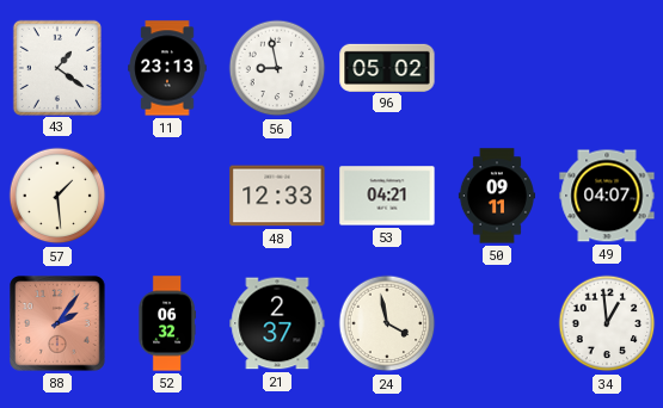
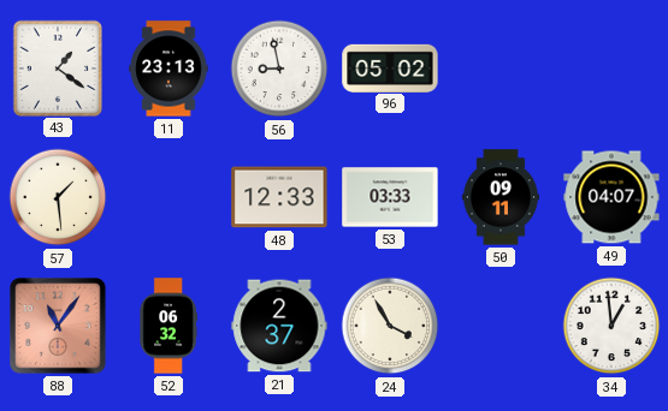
53: 04:21 -> 03:33 (390, 197)
88: 2:06 -> 11:06 (58, 326)
24: 3:58 -> 3:55 (390, 326)
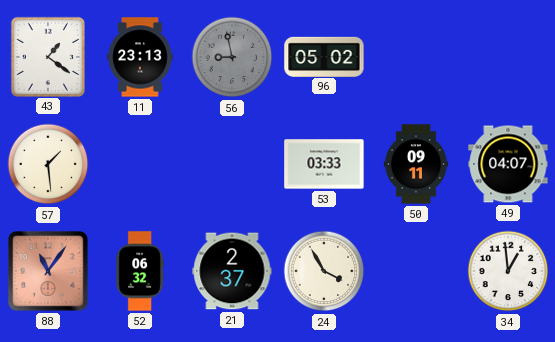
56 dial: white -> grey (232, 57)
48: 12:33 -> none (279, 197)
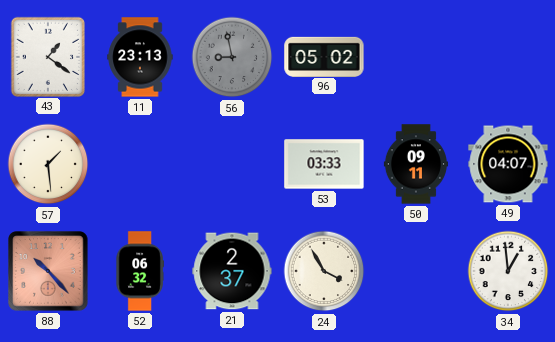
88: 11:06 -> 10:23 (48, 271)
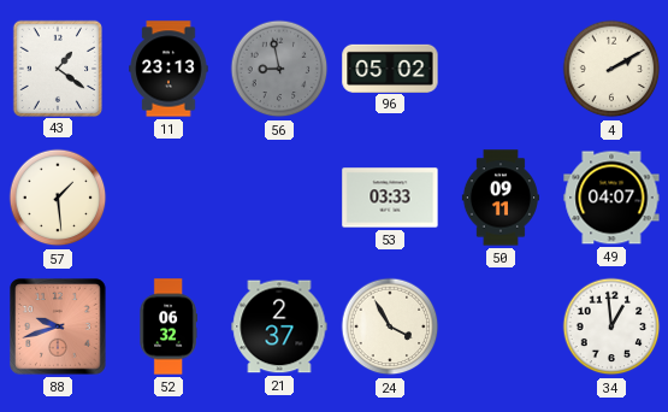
4: none -> 2:10 (611, 69)
88: 10:23 -> 9:42 (58, 326)
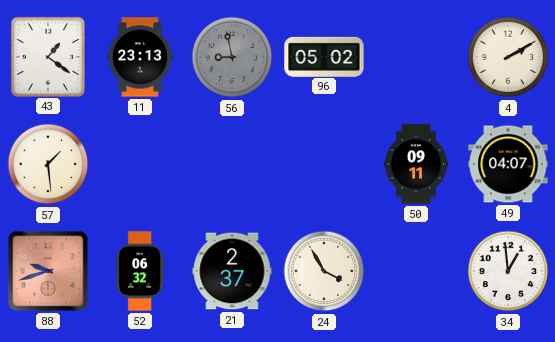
53: 03:33 -> none (390, 198)
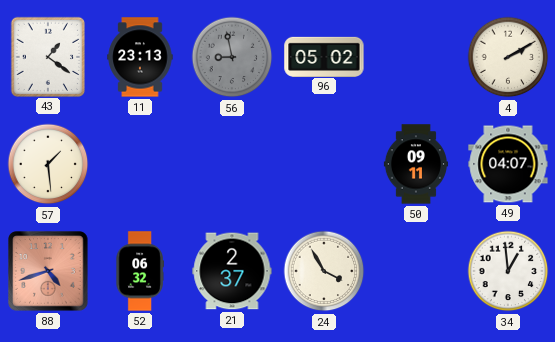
88: 9:42 -> 4:42 (48, 271)
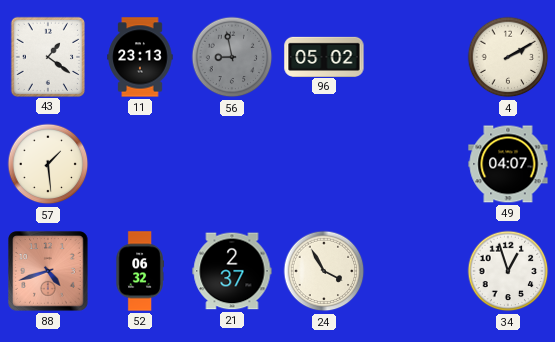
50: 09:11 -> none (416, 164)
34: 12:59 -> 12:57 (508, 271)
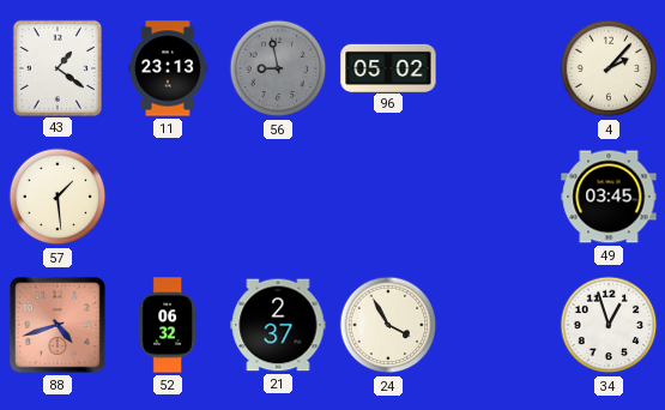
4: 2:10 -> 2:07 (609, 68)
49: 04:07 -> 03:45 (609, 197)
